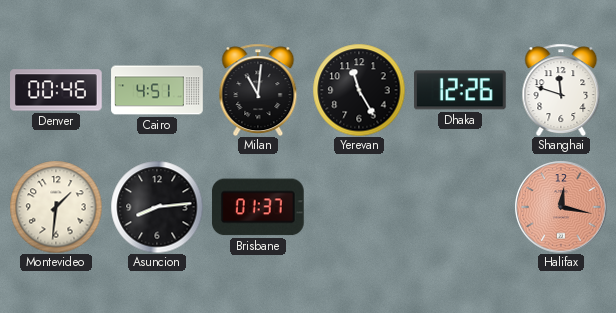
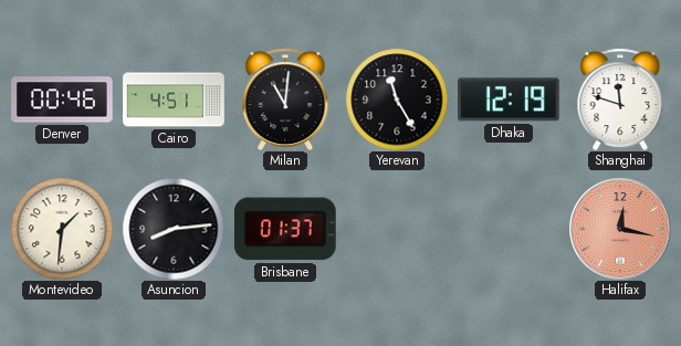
Dhaka: 12:26 -> 12:19 (510, 99)
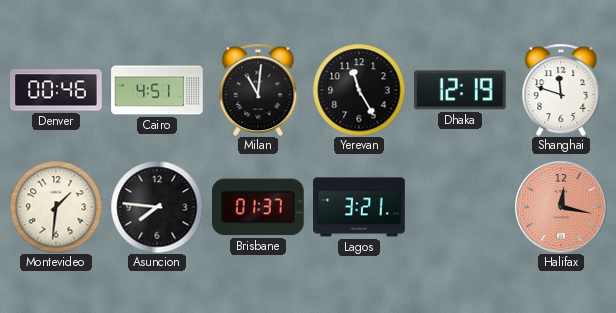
Asuncion: 8:14 -> 7:46 (157, 207)
Lagos: none -> 3:21 (359, 207)
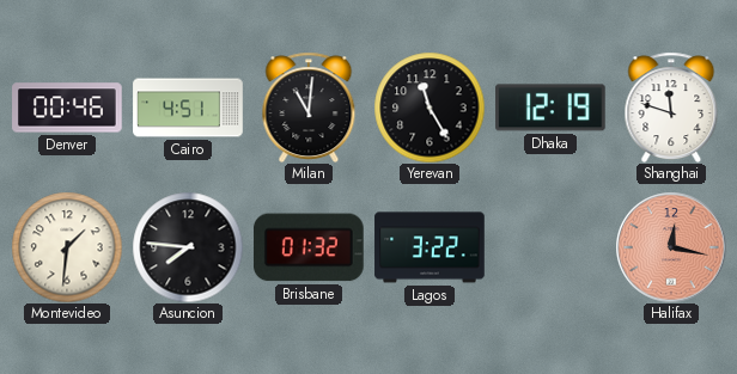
Brisbane: 01:37 -> 01:32 (309, 247)
Lagos: 3:21 -> 3:22 (430, 247)
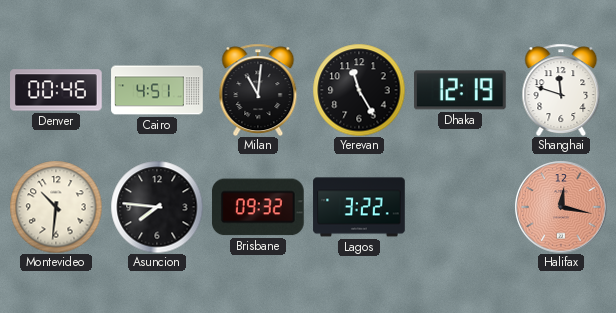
Montevideo: 1:31 -> 10:31 (56, 207)
Brisbane: 01:32 -> 09:32 (258, 207)
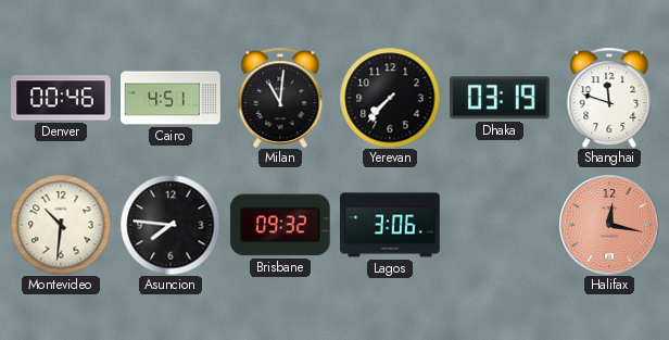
Yerevan: 11:25 -> 7:37 (390, 98)
Dhaka: 12:19 -> 03:19 (501, 98)
Lagos: 3:22 -> 3:06 (390, 225)
